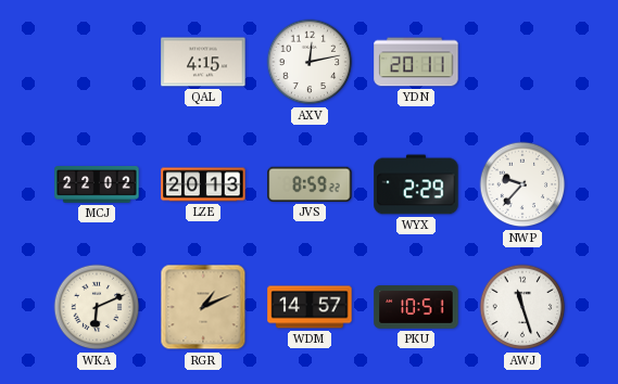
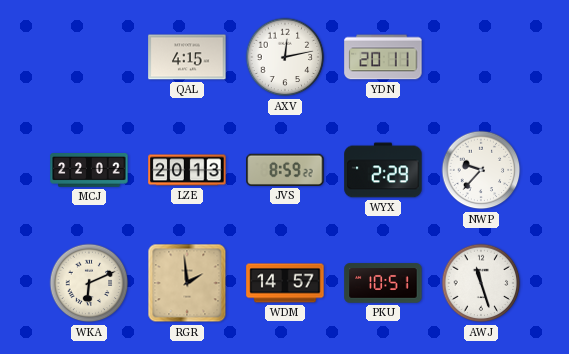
RGR: 1:11 -> 1:59 (187, 283)
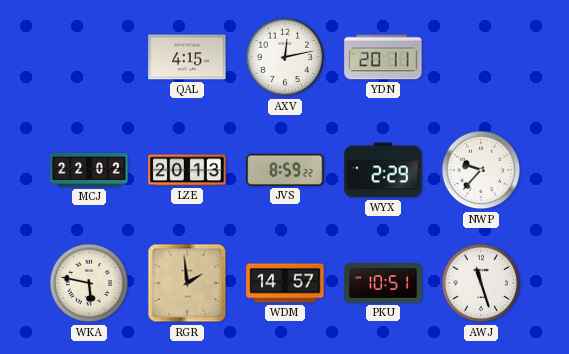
WKA: 6:11 -> 5:47 (89, 283)
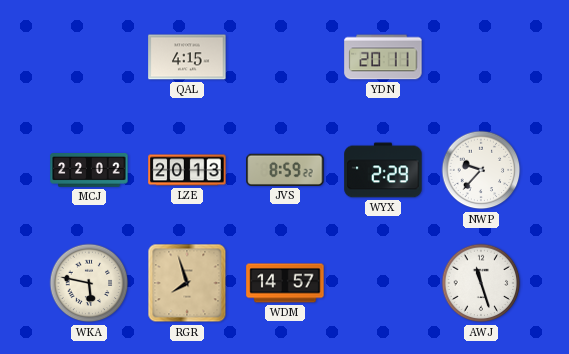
AXV: 12:13 -> none (285, 57)
RGR: 1:59 -> 7:57 (187, 283)
PKU: 10:51 -> none (383, 283)
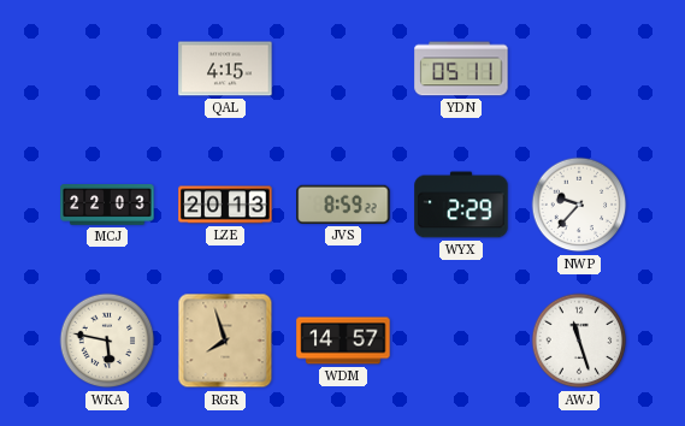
YDN: 20:11 -> 05:11 (461, 69)
MCJ: 22:02 -> 22:03 (107, 206)
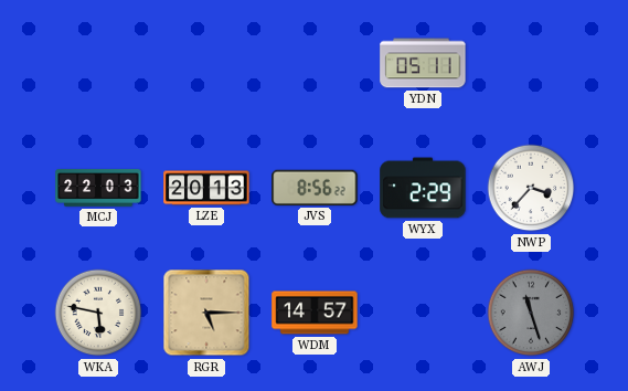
QAL: 4:15 -> none (225, 69)
JVS: 8:59 -> 8:56 (315, 188)
NWP: 9:37 -> 3:37 (531, 188)
RGR: 7:57 -> 5:15 (206, 313)
AWJ dial: white -> grey (531, 313)
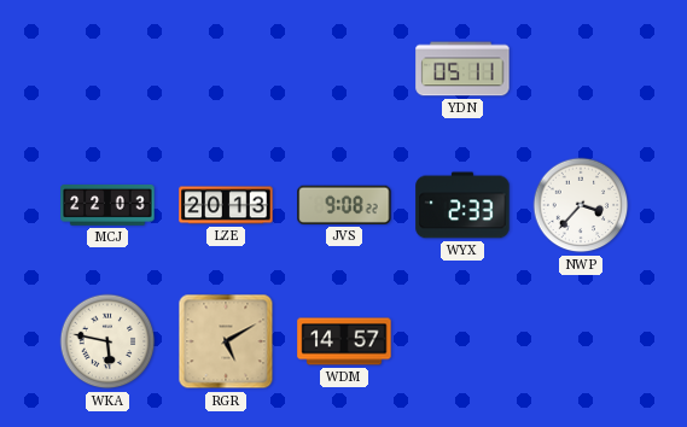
JVS: 8:56 -> 9:08 (344, 205)
WYX: 2:29 -> 2:33 (462, 205)
RGR: 5:15 -> 5:10 (226, 341)
AWJ: 11:27 -> none (531, 313)
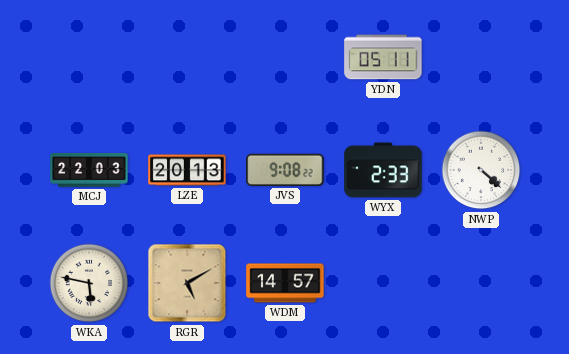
NWP: 3:37 -> 4:22 (481, 170)
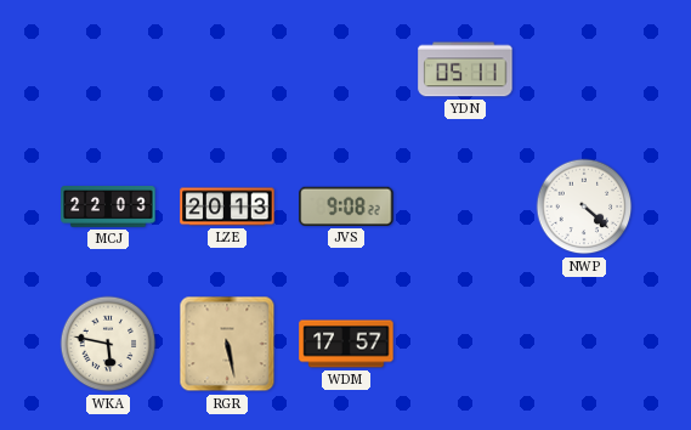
WYX: 2:33 -> none (383, 170)
RGR: 5:10 -> 5:28 (227, 344)
WDM: 14:57 -> 17:57 (346, 344)
